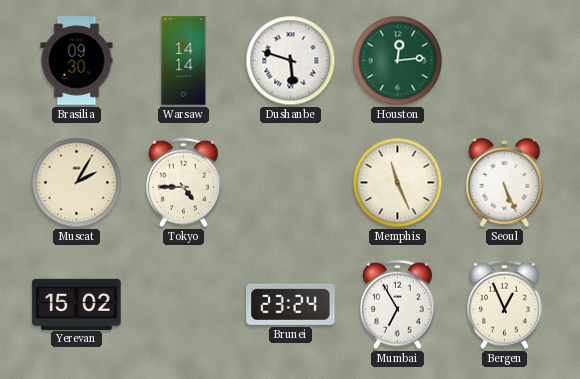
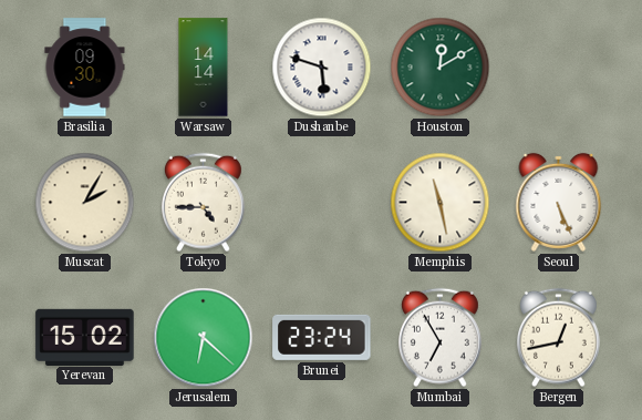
Houston: 12:14 -> 12:10 (441, 68)
Memphis: 11:26 -> 11:28 (441, 203)
Jerusalem: none -> 6:22 (204, 338)
Bergen: 12:56 -> 12:43 (558, 338)
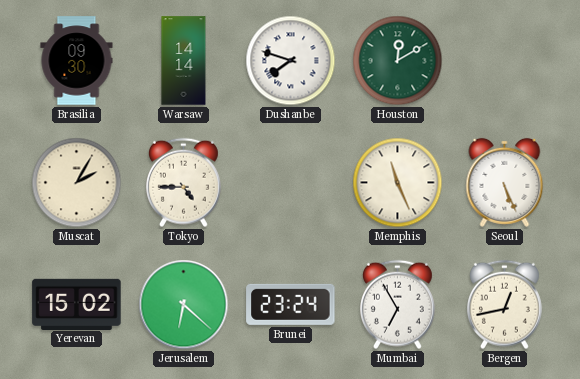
Dushanbe: 5:48 -> 7:48 (291, 61)
Memphis: 11:28 -> 11:26 (398, 183)
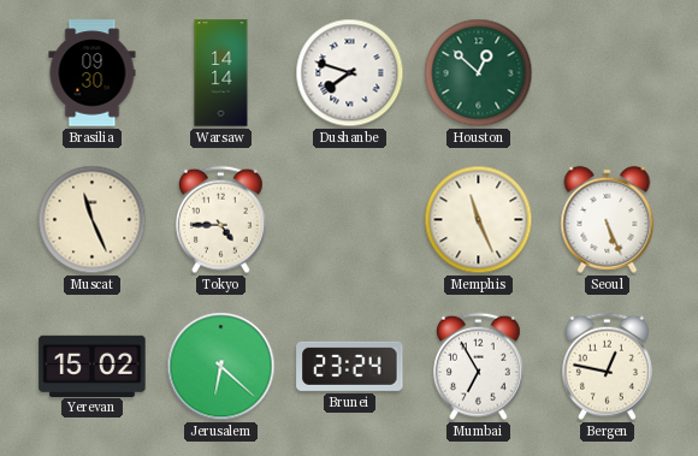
Houston: 12:10 -> 12:52 (479, 73)
Muscat: 2:05 -> 11:26 (93, 220)
Bergen: 12:43 -> 12:47 (607, 367)
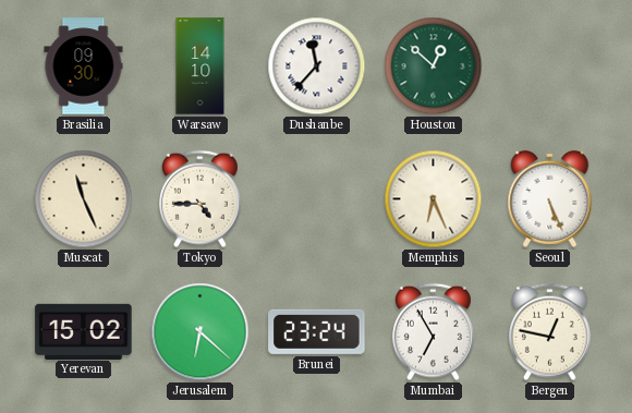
Warsaw: 14:14 -> 14:10 (200, 66)
Dushanbe: 7:48 -> 11:37 (317, 66)
Memphis: 11:26 -> 6:26 (434, 199)
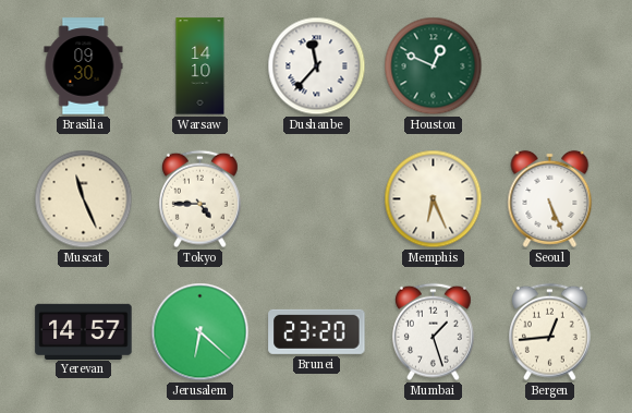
Houston: 12:52 -> 12:49 (434, 66)
Yerevan: 15:02 -> 14:57 (84, 331)
Brunei: 23:24 -> 23:20 (317, 331)
Mumbai: 6:55 -> 1:27 (433, 332)
Bergen: 12:47 -> 12:44 (549, 332)
